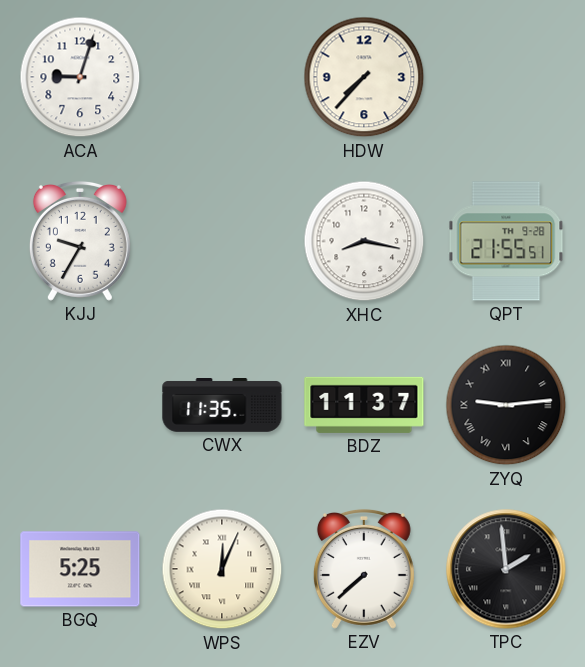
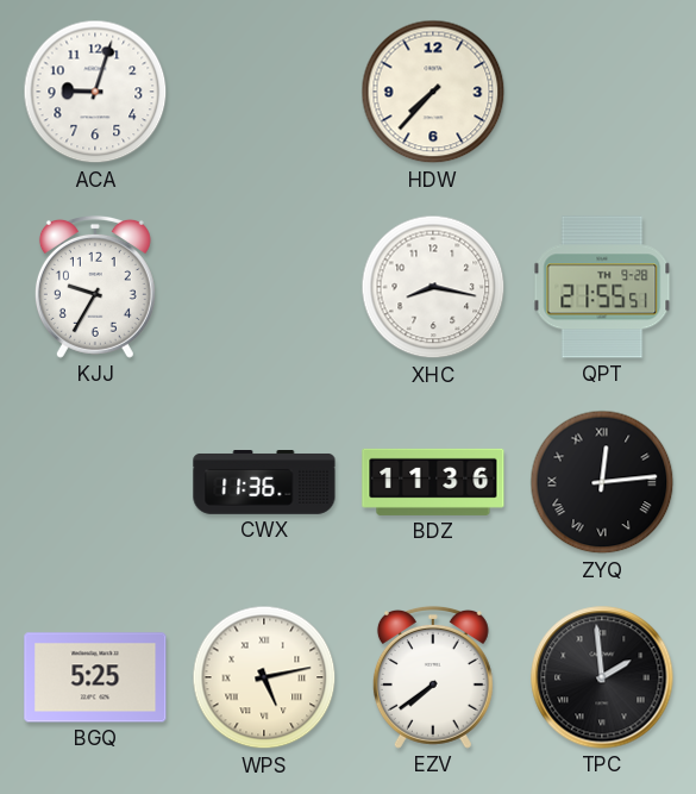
CWX: 11:35 -> 11:36 (264, 483)
BDZ: 11:37 -> 11:36 (433, 482)
ZYQ: 9:14 -> 12:14 (602, 482)
WPS: 12:04 -> 5:13 (264, 677)
EZV: 7:38 -> 7:39 (433, 677)
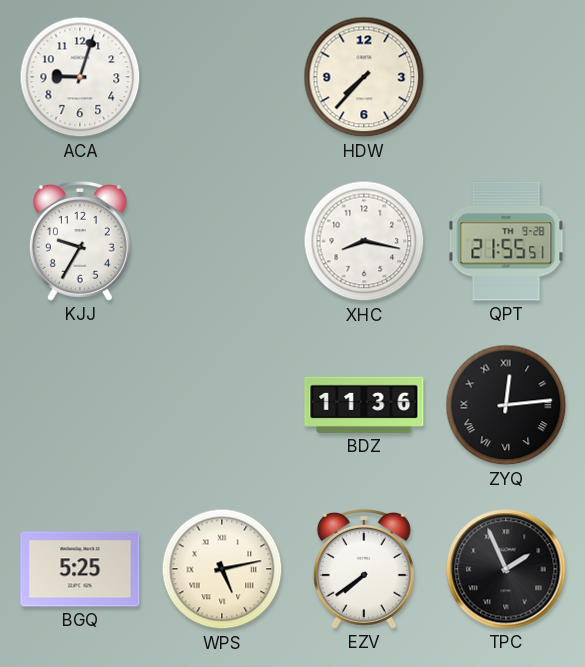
CWX: 11:36 -> none (264, 483)
TPC: 1:59 -> 1:56 (506, 569)
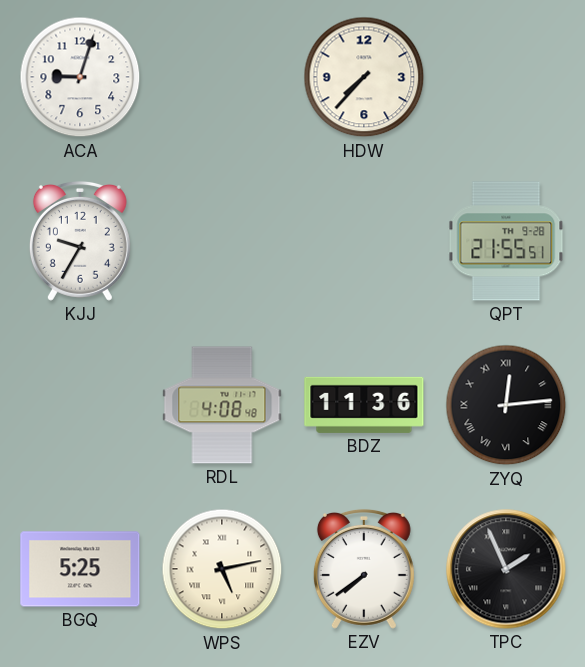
XHC: 8:17 -> none (364, 241)
RDL: none -> 4:08 (222, 405)
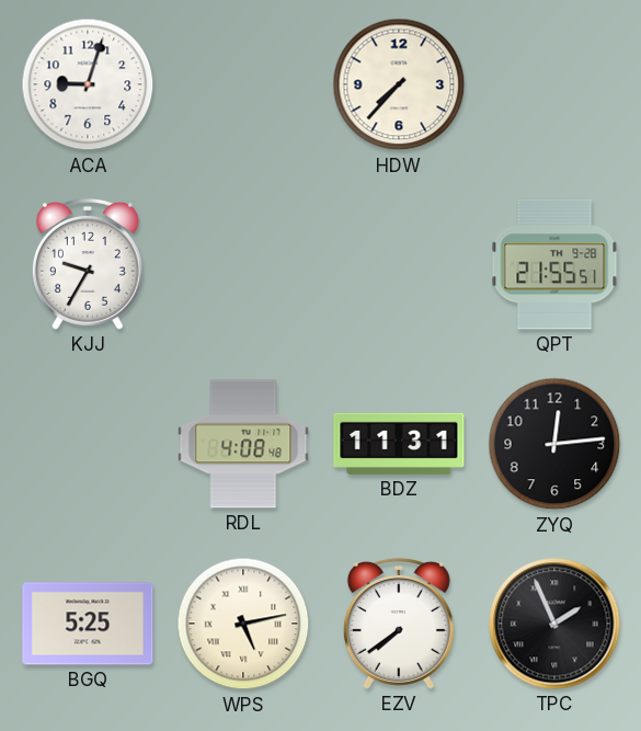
BDZ: 11:36 -> 11:31 (399, 444)
ZYQ numerals: Roman -> Arabic (554, 444)
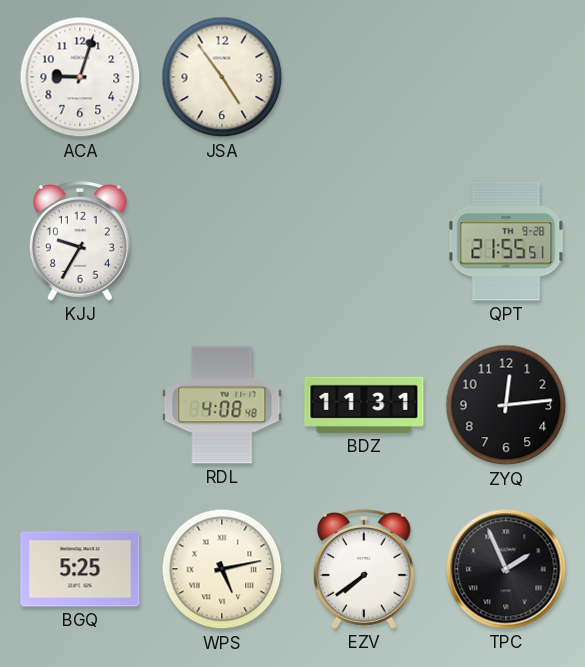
JSA: none -> 4:54 (222, 77)
HDW: 7:37 -> none (399, 84)
